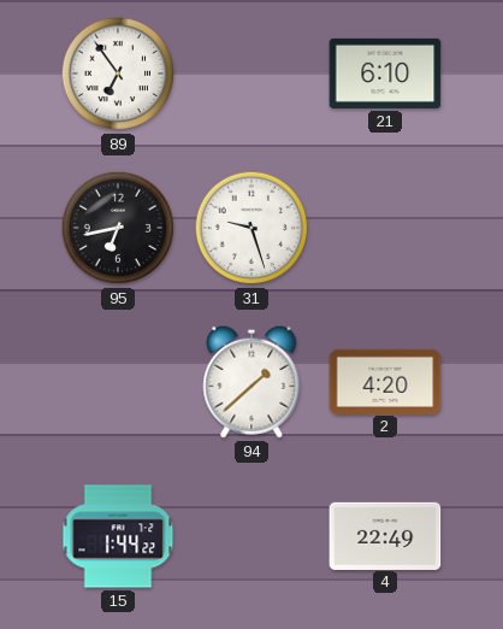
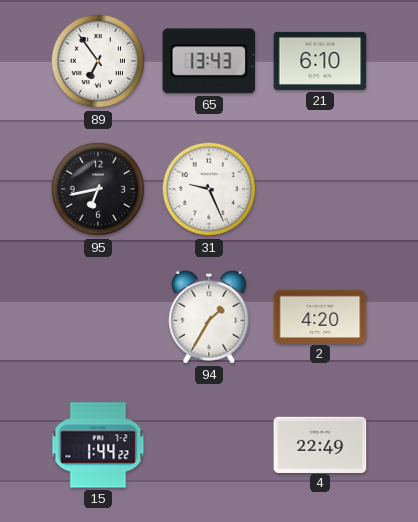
65: none -> 13:43 (209, 61)
31: 9:27 -> 9:26 (209, 189)
94: 1:38 -> 1:35 (209, 317)
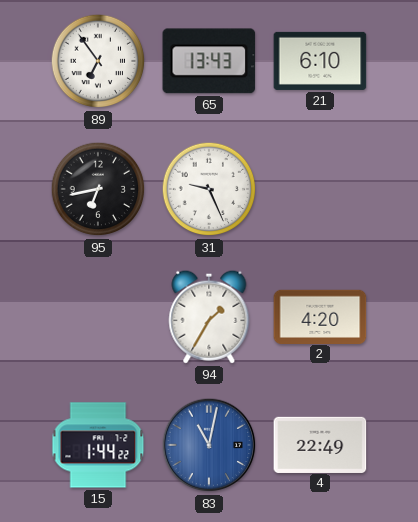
83: none -> 11:02 (209, 445)
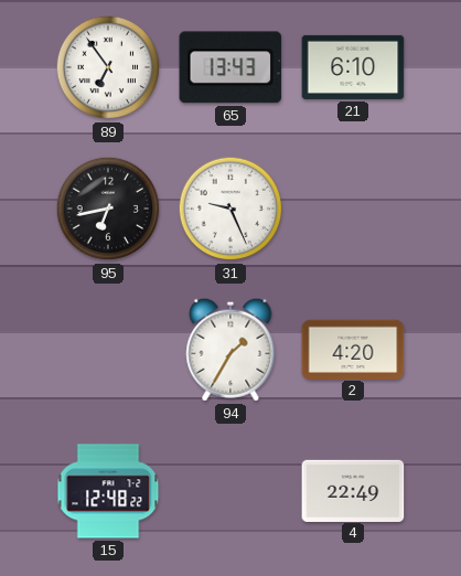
15: 1:44 -> 12:48 (108, 491)
83: 11:02 -> none (209, 445)
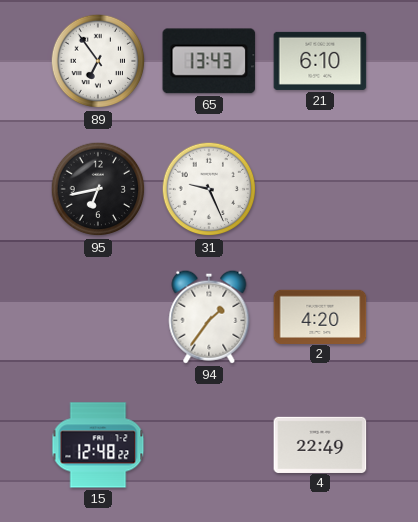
94: 1:35 -> 1:36 (209, 317)
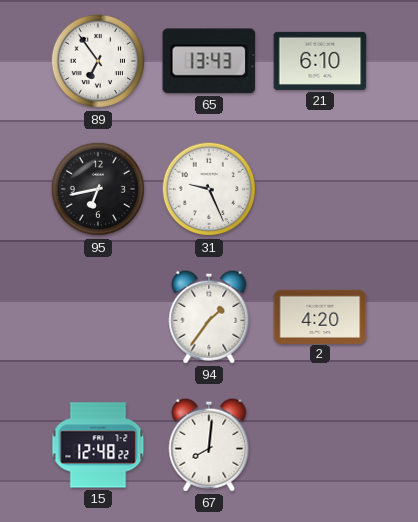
67: none -> 8:01 (209, 445)
4: 22:49 -> none (320, 444)
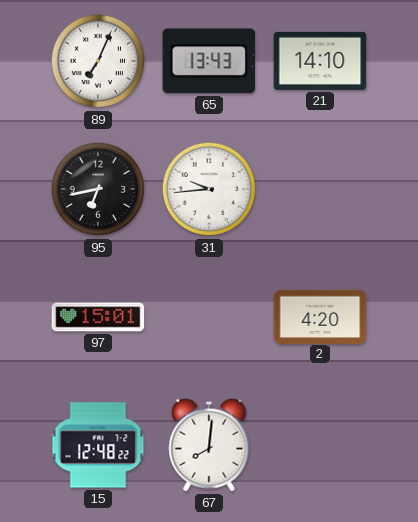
89: 6:54 -> 7:04 (98, 61)
21: 6:10 -> 14:10 (320, 61)
31: 9:26 -> 9:44 (209, 189)
97: none -> 15:01 (98, 317)
94: 1:36 -> none (209, 317)
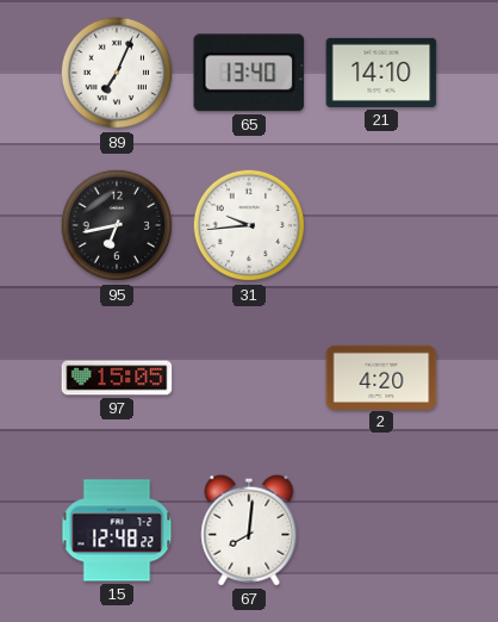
65: 13:43 -> 13:40 (249, 73)
97: 15:01 -> 15:05 (117, 378)
